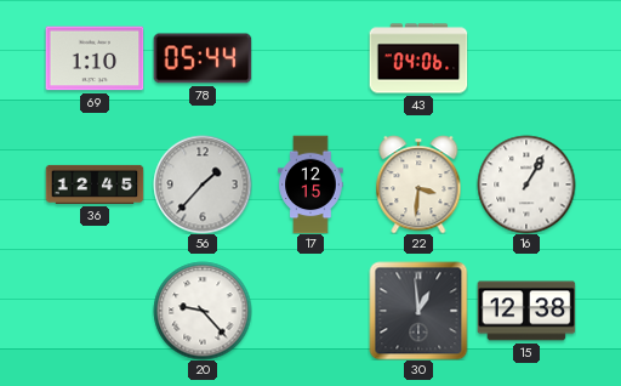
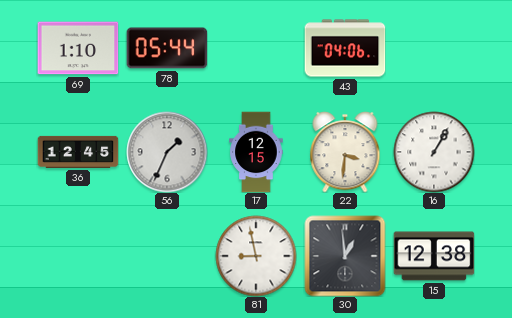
56: 1:37 -> 1:34 (167, 152)
20: 9:23 -> none (203, 311)
81: none -> 8:58 (256, 256)
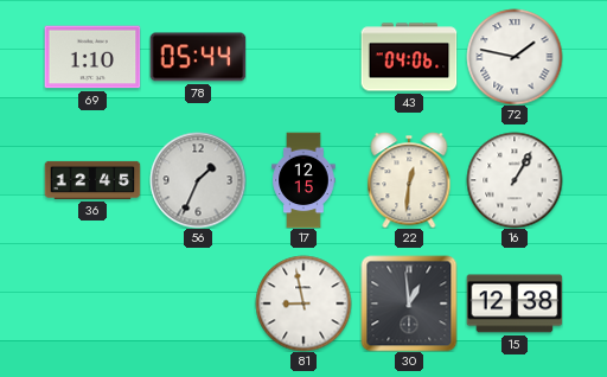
72: none -> 1:47 (515, 57)
22: 3:31 -> 12:31 (409, 180)
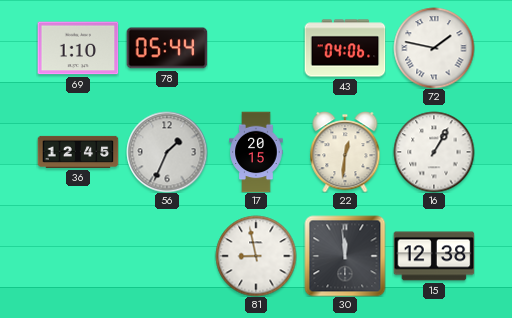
17: 12:15 -> 20:15 (256, 152)
30: 12:59 -> 11:59 (345, 256)
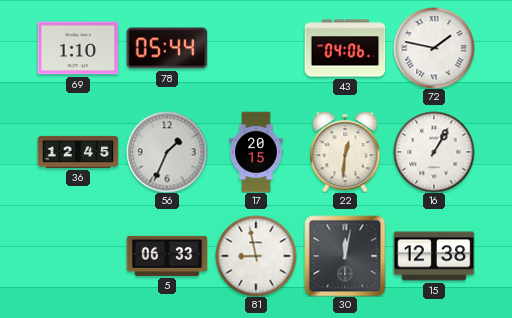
5: none -> 06:33 (167, 256)
30: 11:59 -> 12:02 (345, 256)
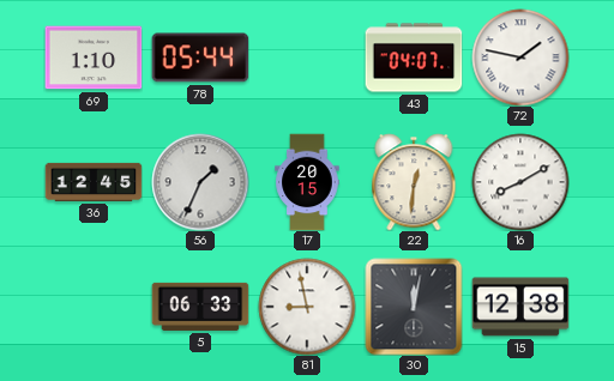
43: 04:06 -> 04:07 (414, 58)
16: 1:05 -> 8:10 (520, 182)
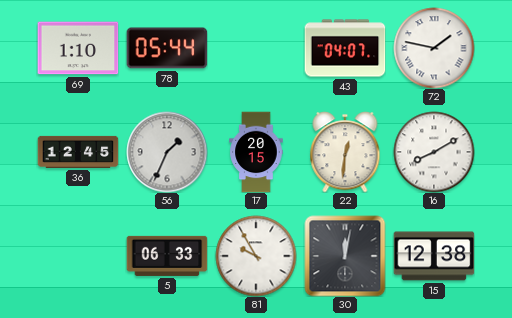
81: 8:58 -> 9:55 (256, 256)
